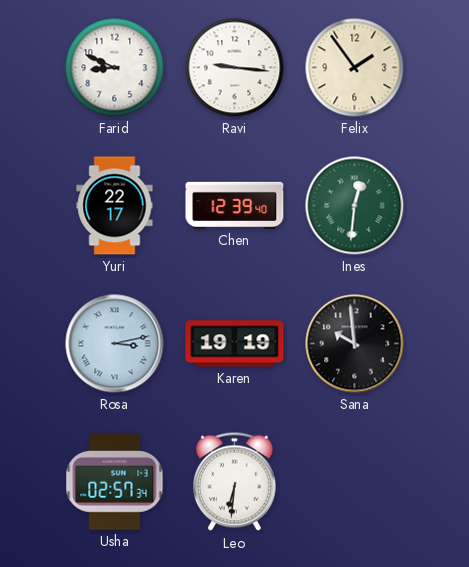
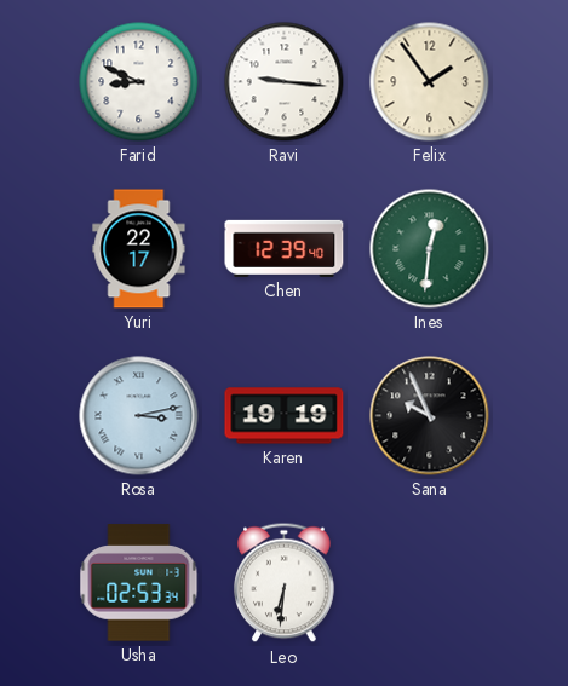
Sana: 9:59 -> 9:56 (430, 416)
Usha: 02:57 -> 02:53 (139, 583)
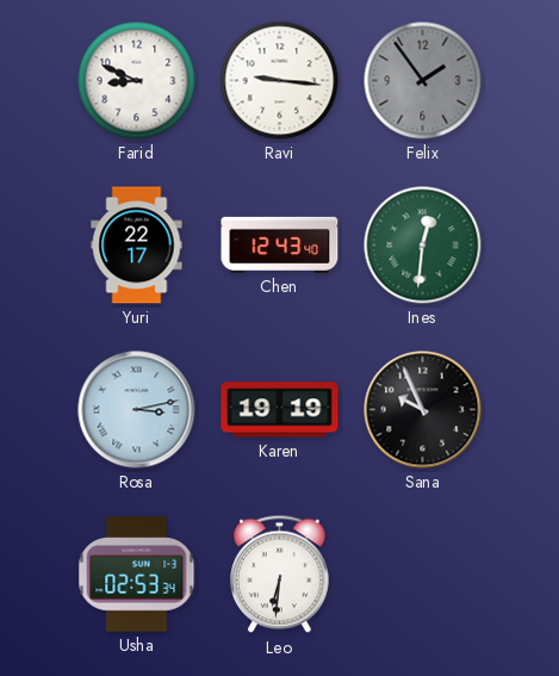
Felix dial: cream -> grey (423, 81)
Chen: 12:39 -> 12:43 (280, 244)
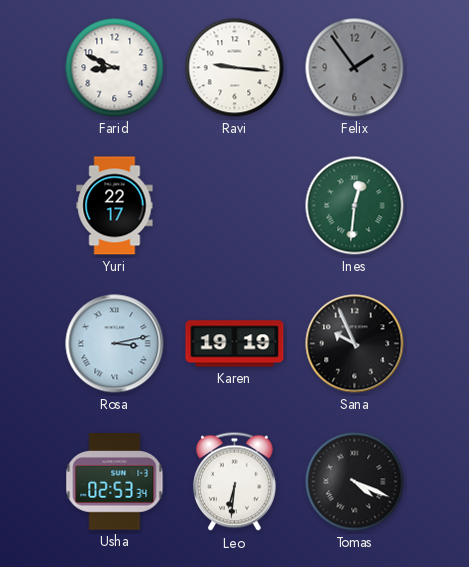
Chen: 12:43 -> none (280, 244)
Tomas: none -> 4:19 (355, 482)
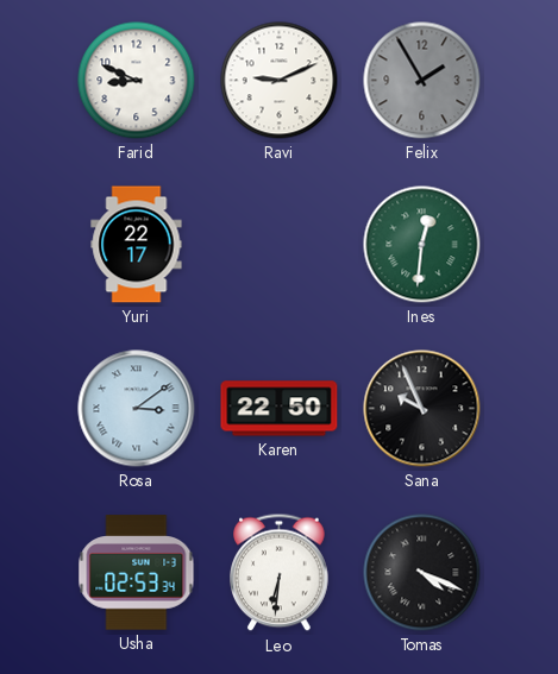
Ravi: 9:16 -> 9:11 (280, 81)
Felix: 1:54 -> 1:55 (422, 81)
Rosa: 3:13 -> 3:09 (137, 409)
Karen: 19:19 -> 22:50 (280, 409)
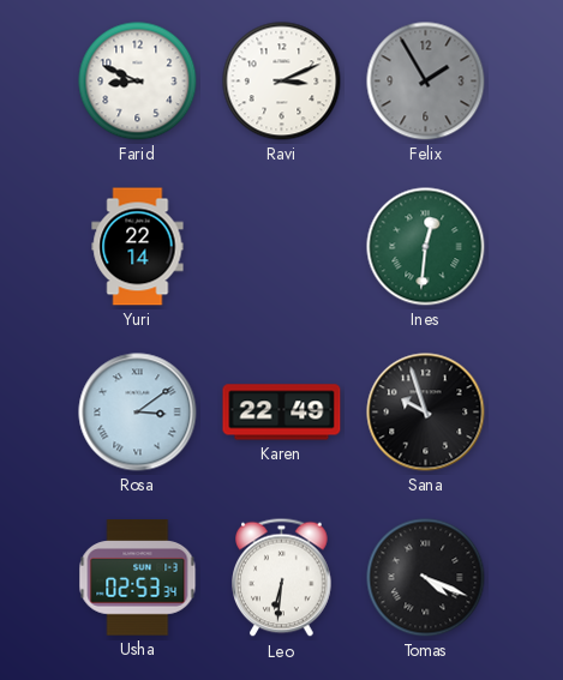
Ravi: 9:11 -> 3:11 (282, 82)
Yuri: 22:17 -> 22:14 (138, 247)
Karen: 22:50 -> 22:49 (282, 413)
Sana: 9:56 -> 9:57 (426, 413)
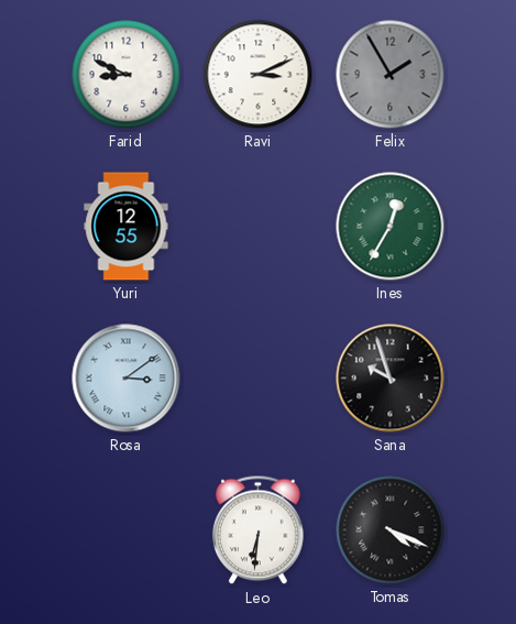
Yuri: 22:14 -> 12:55 (127, 227)
Ines: 12:31 -> 12:35 (391, 227)
Karen: 22:49 -> none (282, 413)
Usha: 02:53 -> none (138, 578)
